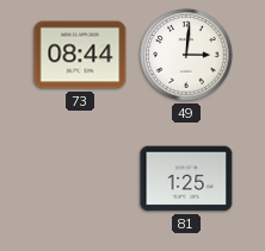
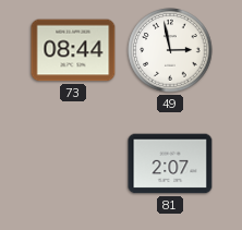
49: 3:01 -> 2:58 (170, 50)
81: 1:25 -> 2:07 (170, 164)
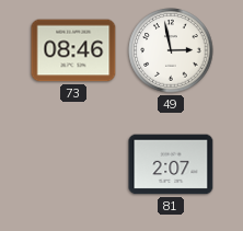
73: 08:44 -> 08:46 (73, 50)
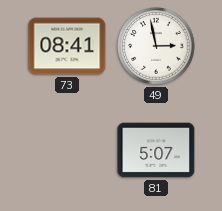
73: 08:46 -> 08:41 (67, 46)
81: 2:07 -> 5:07 (156, 150)
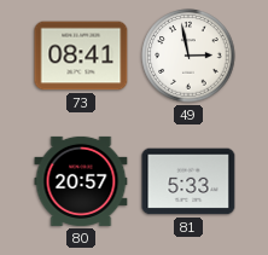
80: none -> 20:57 (81, 181)
81: 5:07 -> 5:33 (188, 181)
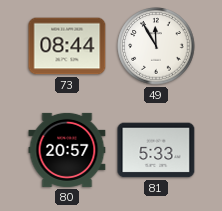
73: 08:41 -> 08:44 (67, 46)
49: 2:58 -> 11:55 (156, 46)
